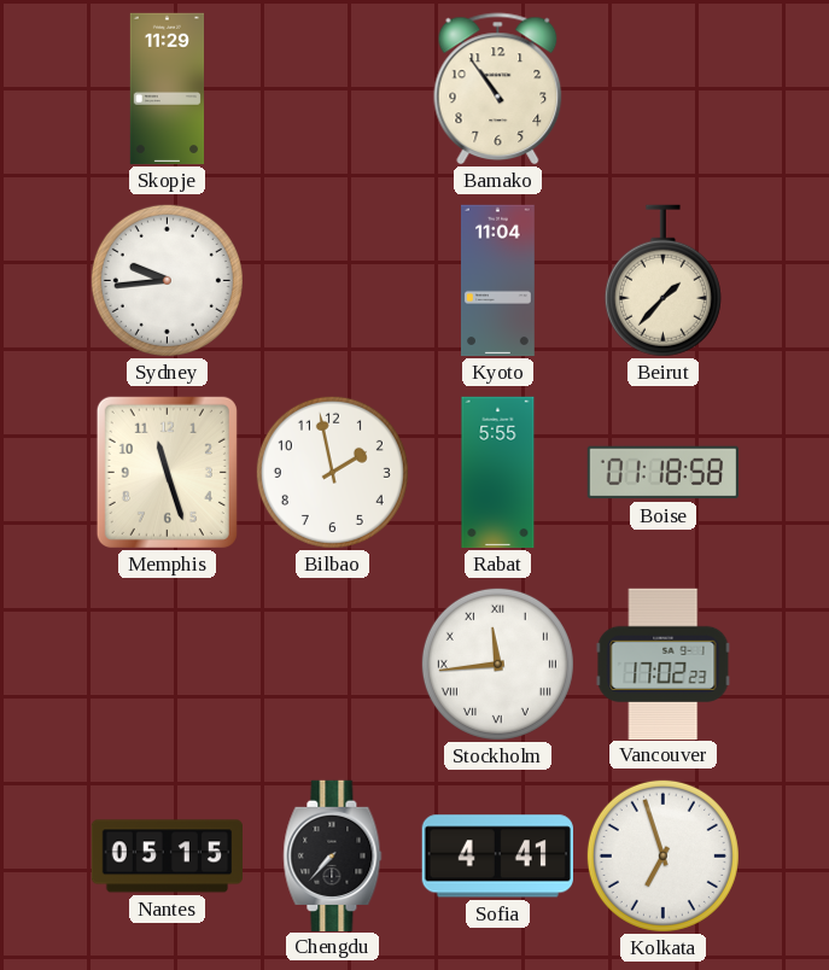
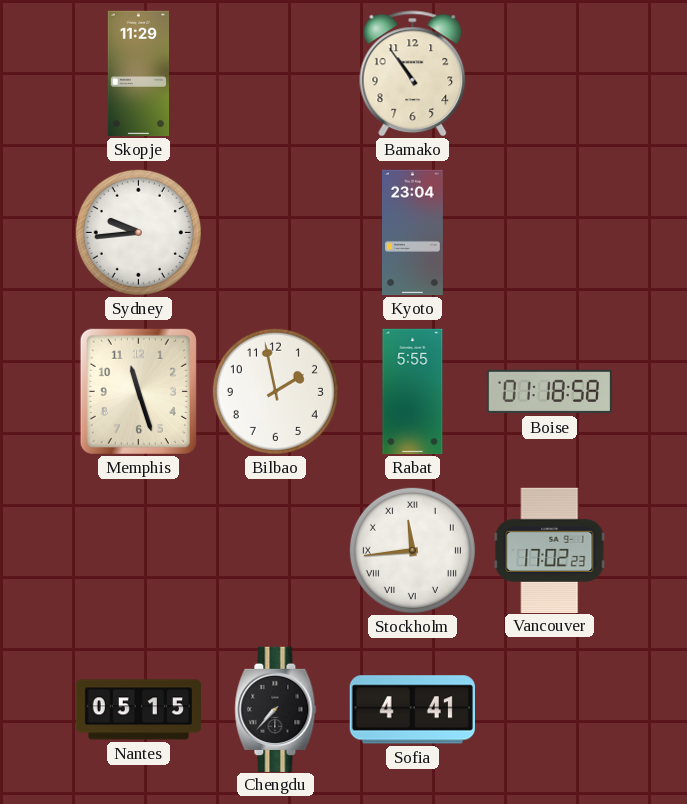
Kyoto: 11:04 -> 23:04 (413, 233)
Beirut: 1:37 -> none (662, 281)
Kolkata: 6:57 -> none (662, 855)
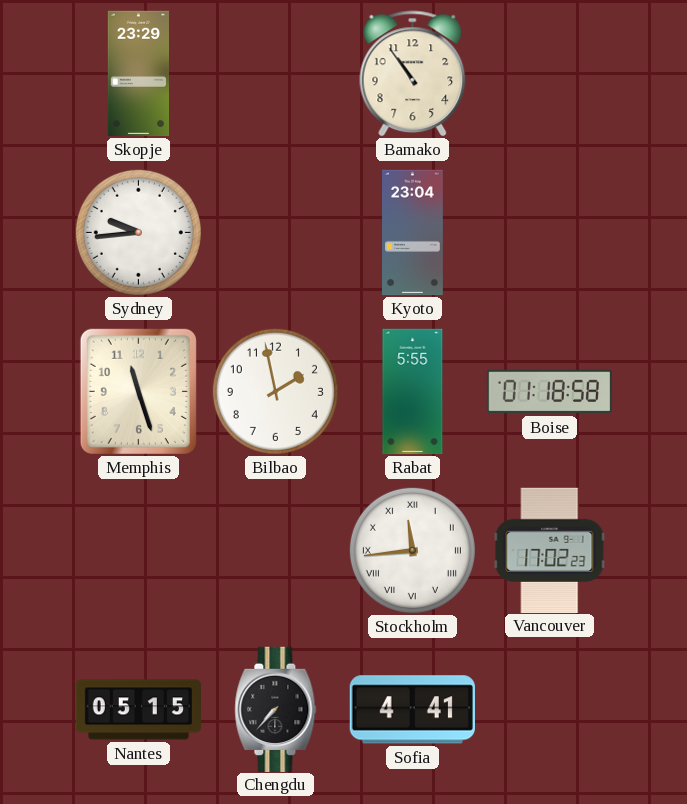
Skopje: 11:29 -> 23:29 (138, 74)
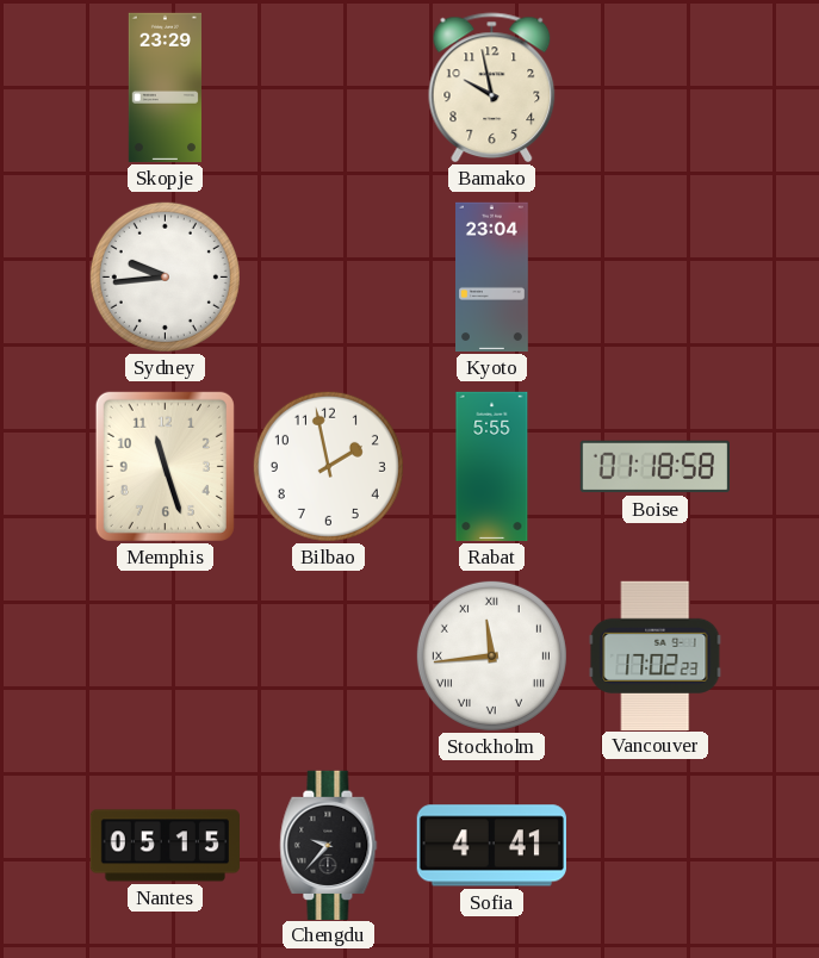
Bamako: 10:54 -> 9:58 (492, 88)
Chengdu: 7:37 -> 9:37 (329, 845)
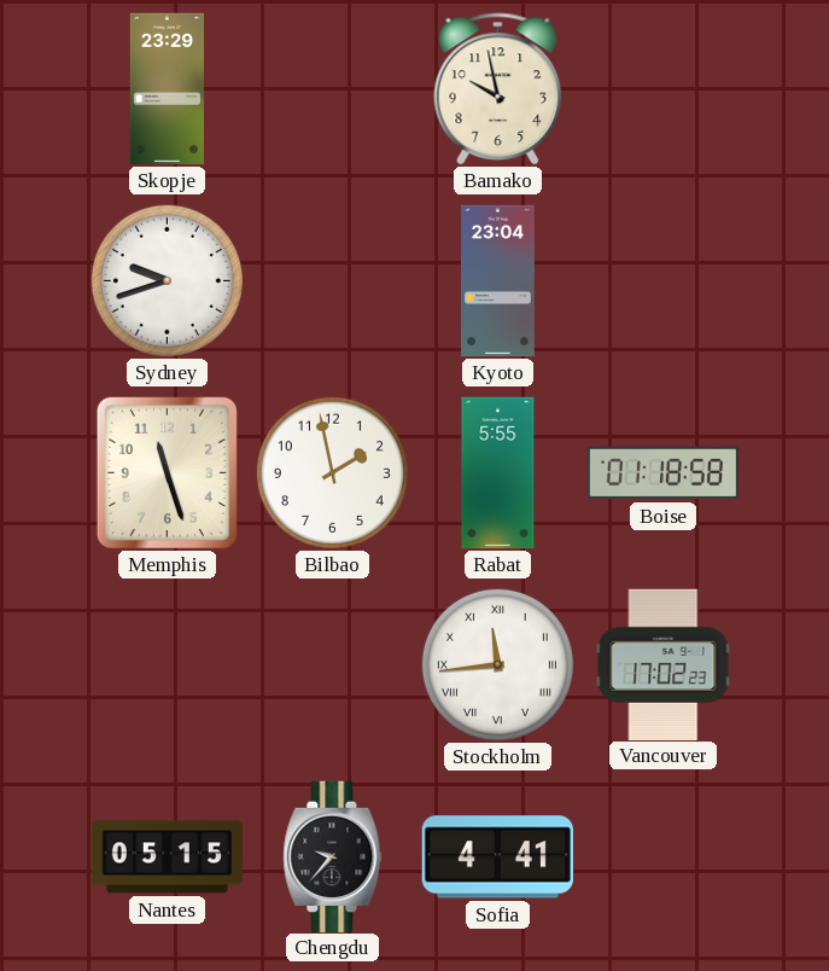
Sydney: 9:44 -> 9:42 (167, 280)
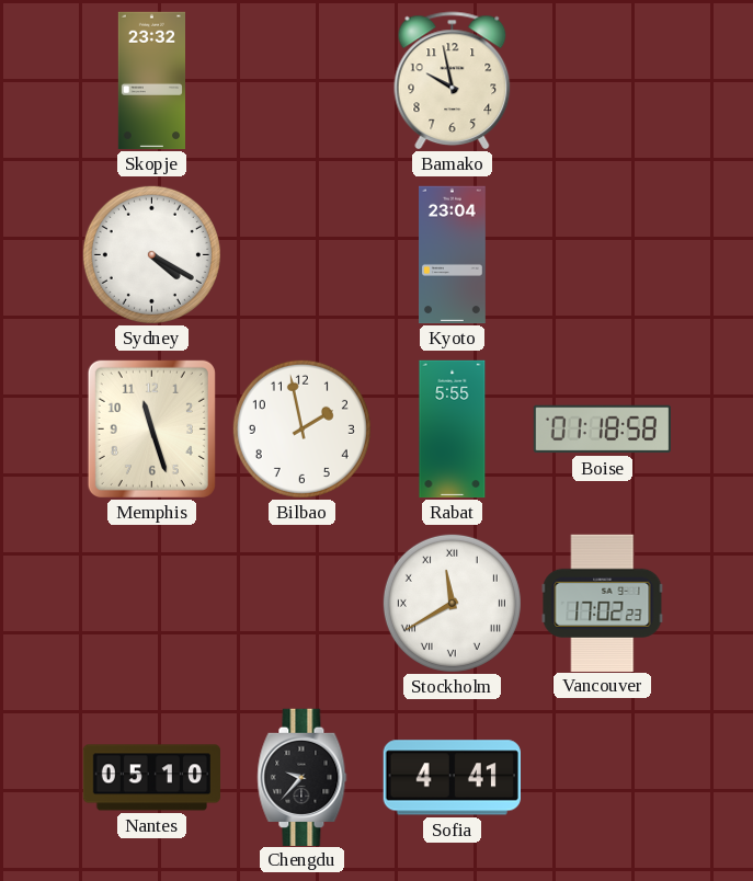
Skopje: 23:29 -> 23:32 (151, 81)
Sydney: 9:42 -> 4:20 (151, 254)
Stockholm: 11:44 -> 11:40 (452, 603)
Nantes: 05:15 -> 05:10 (151, 778)
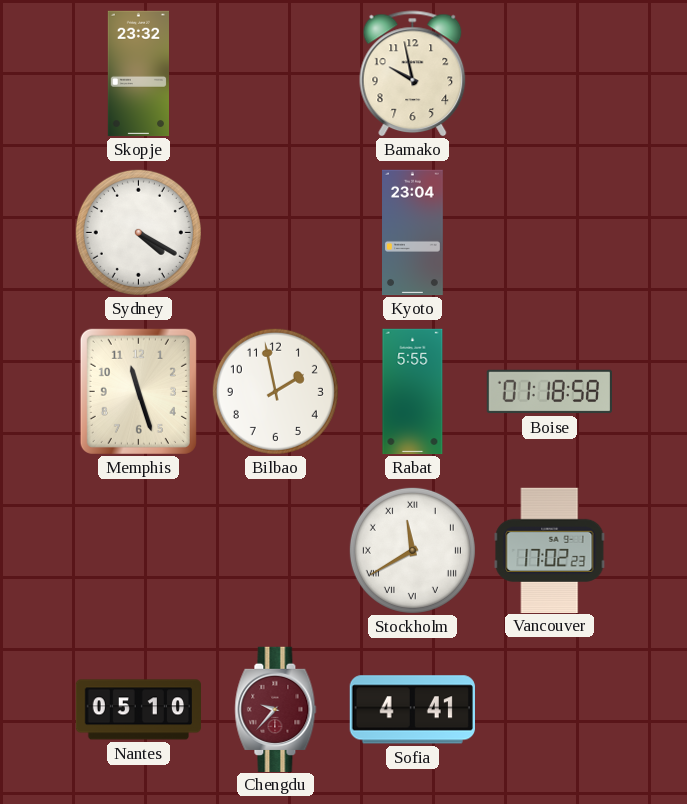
Chengdu dial: black -> burgundy (276, 709)
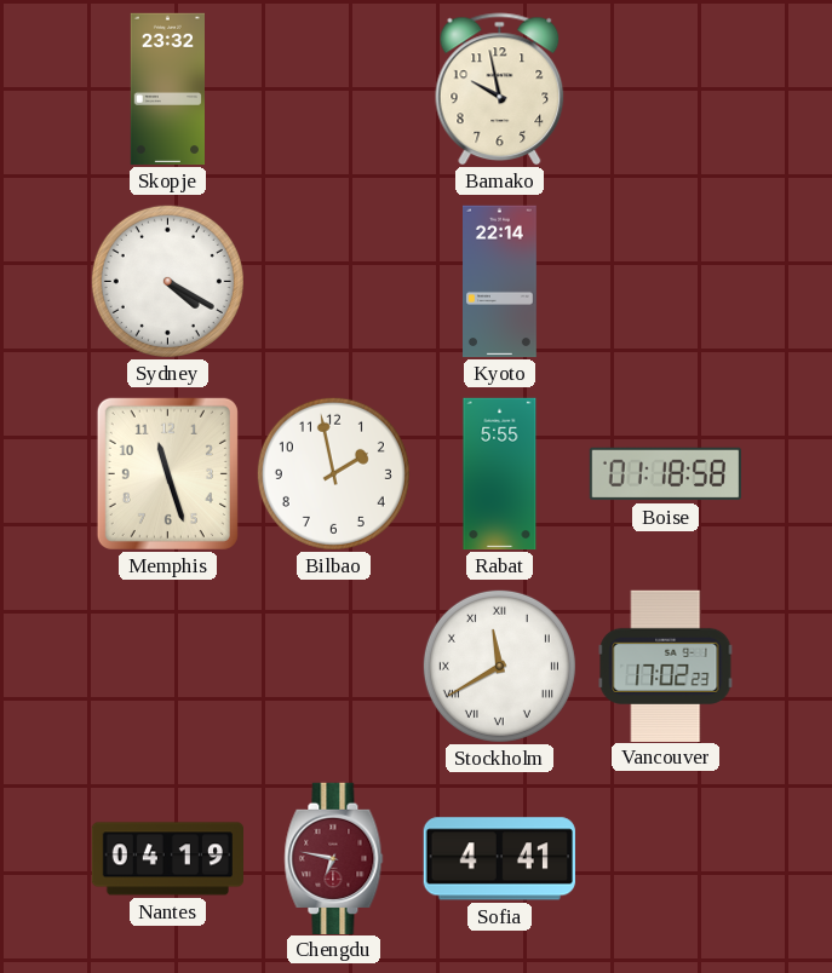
Kyoto: 23:04 -> 22:14 (500, 282)
Nantes: 05:10 -> 04:19 (167, 859)
Chengdu: 9:37 -> 6:47 (334, 858)
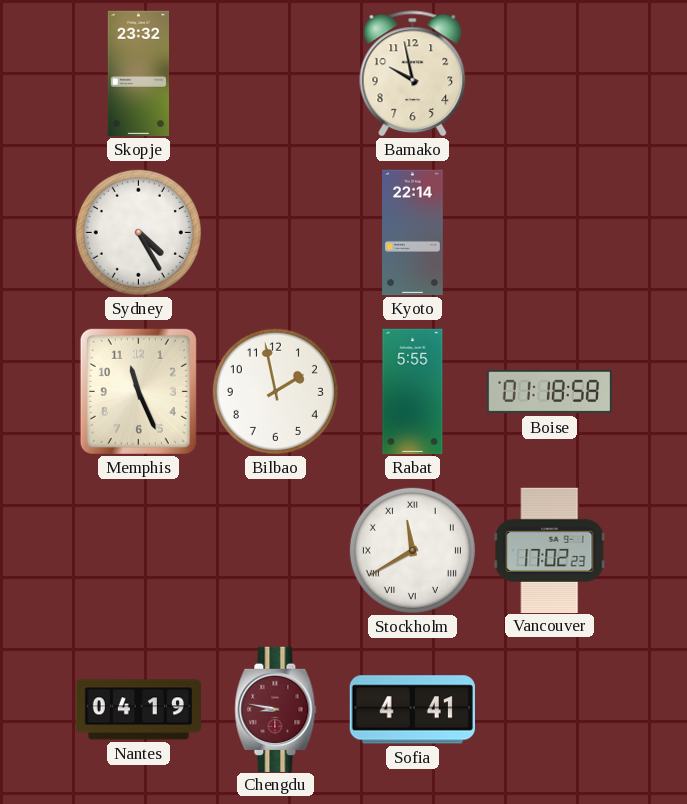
Sydney: 4:20 -> 4:25 (138, 232)
Memphis: 11:27 -> 11:26 (138, 391)
Chengdu: 6:47 -> 8:47 (276, 709)
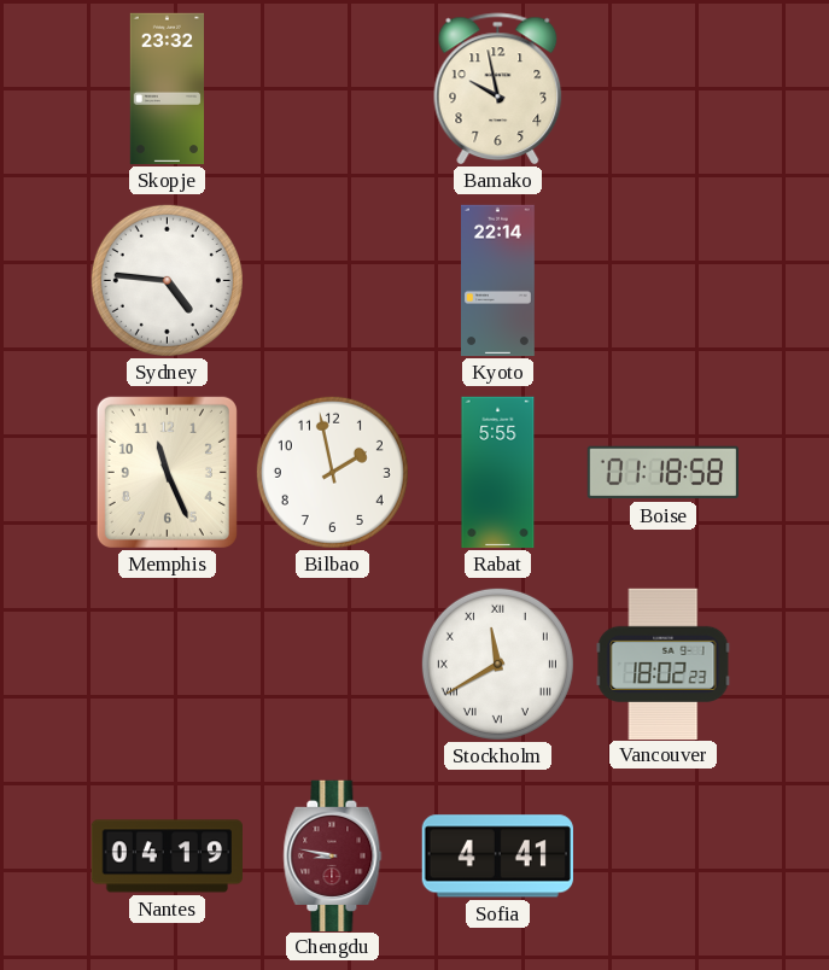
Sydney: 4:25 -> 4:46 (167, 280)
Vancouver: 17:02 -> 18:02 (664, 664)
